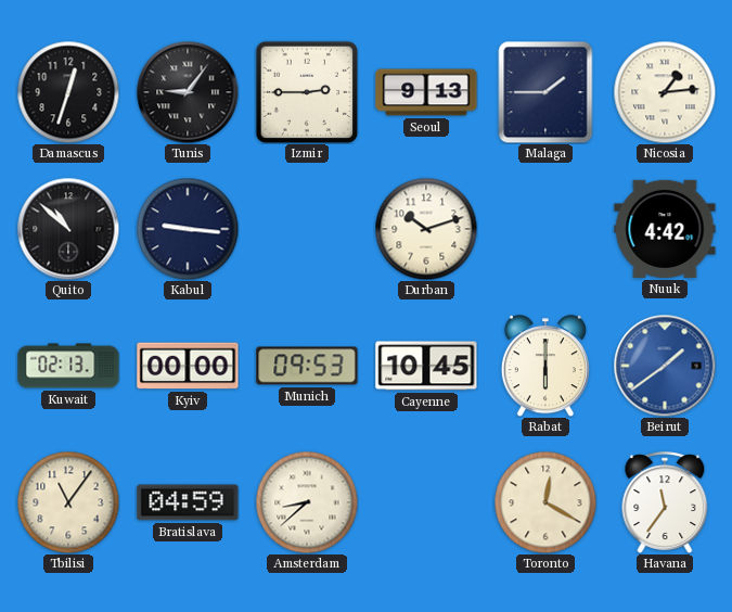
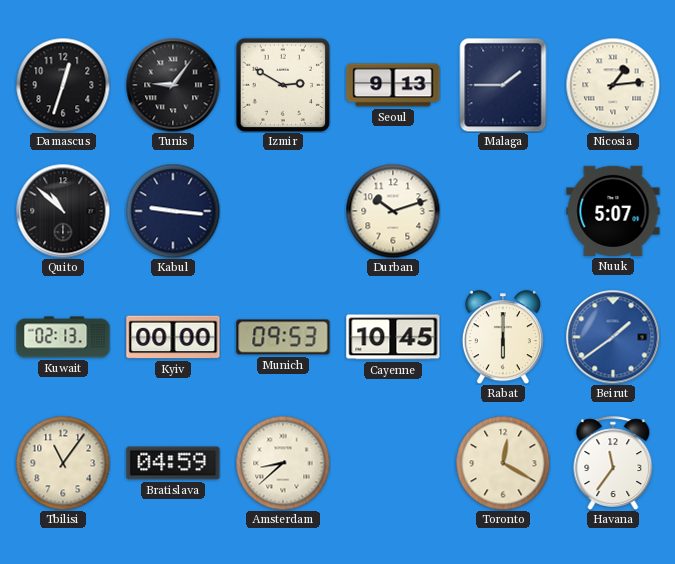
Izmir: 2:45 -> 2:50 (283, 85)
Nuuk: 4:42 -> 5:07 (613, 211)
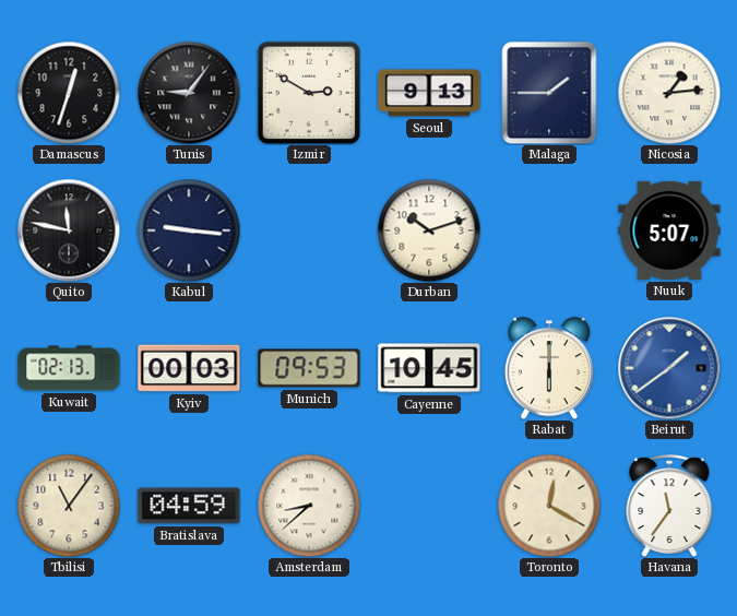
Quito: 10:52 -> 11:47 (69, 230)
Kyiv: 00:00 -> 00:03 (189, 368)
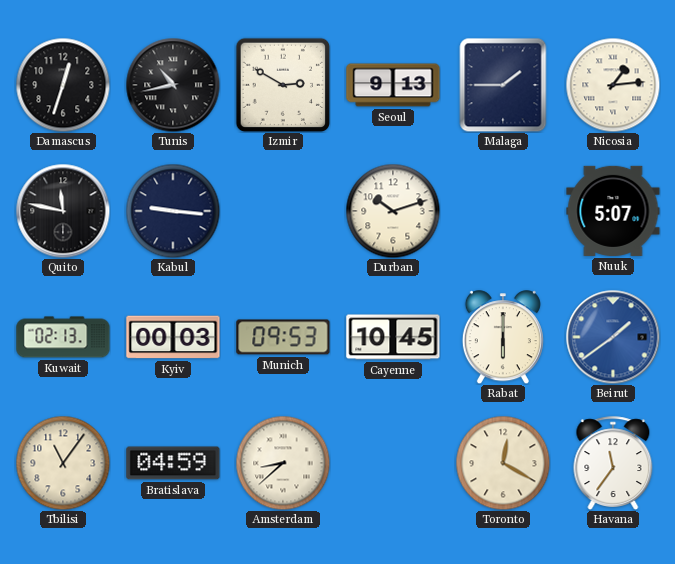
Tunis: 9:06 -> 10:43 (173, 85)
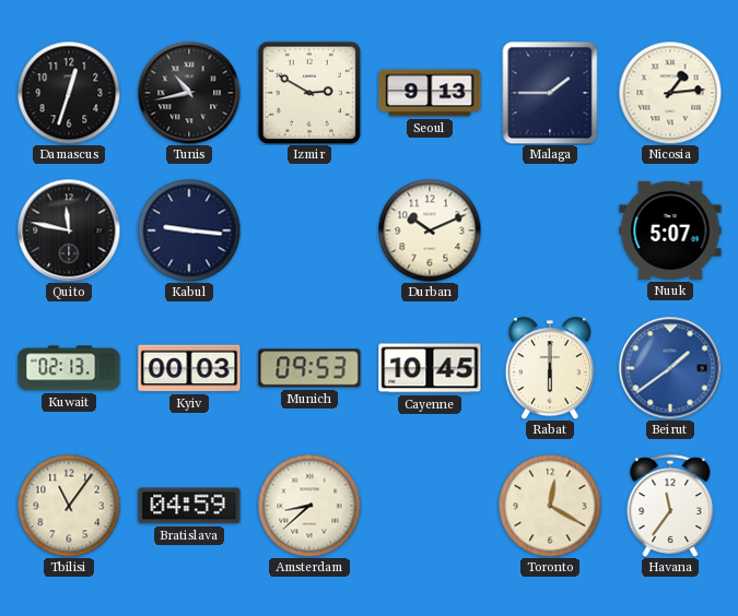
Durban: 10:12 -> 10:11 (430, 230)
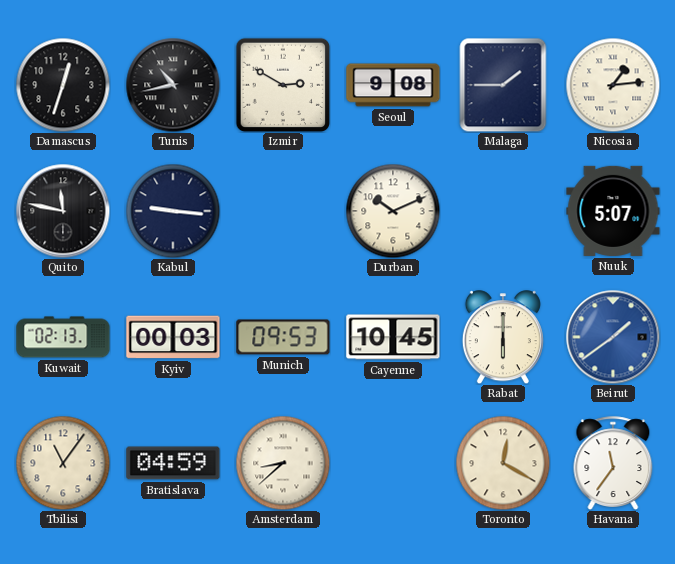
Seoul: 9:13 -> 9:08 (393, 85)
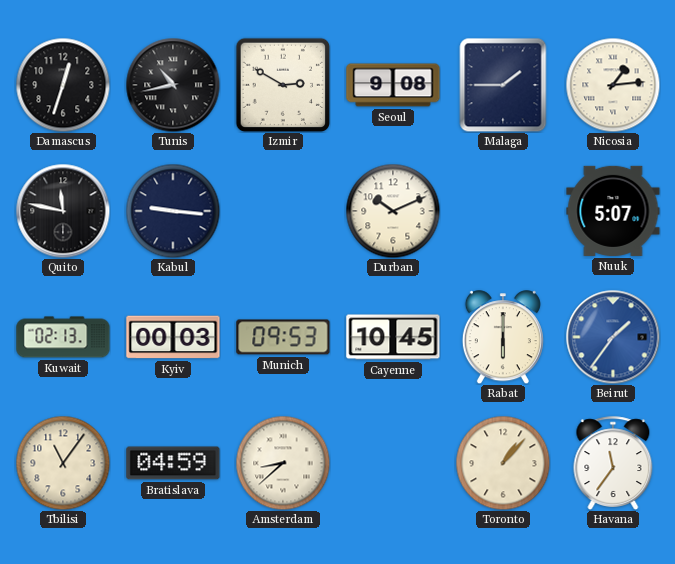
Beirut: 1:39 -> 1:36 (613, 337)
Toronto: 12:20 -> 1:07 (503, 463)
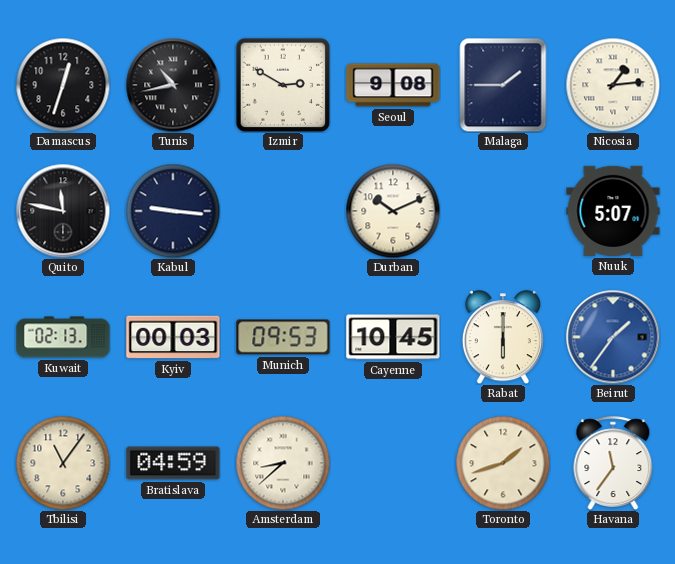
Toronto: 1:07 -> 1:42 (503, 463)
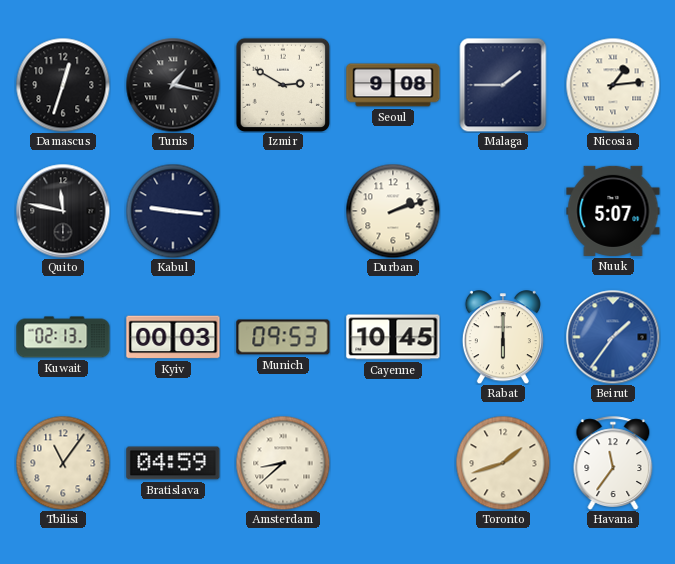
Tunis: 10:43 -> 1:17 (173, 85)
Durban: 10:11 -> 2:12 (393, 211)
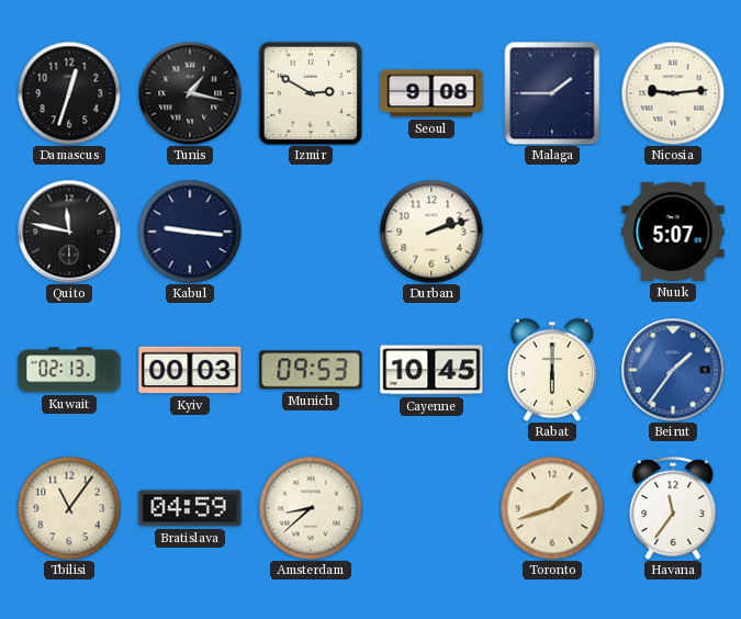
Nicosia: 1:14 -> 9:14 (673, 93)
